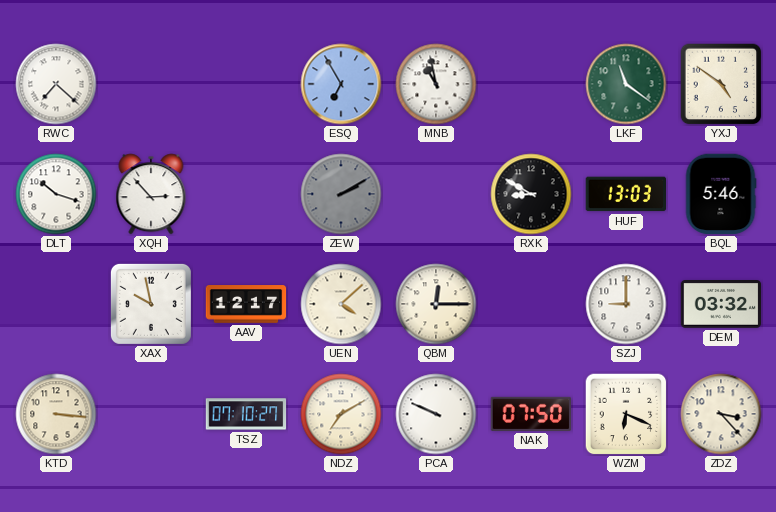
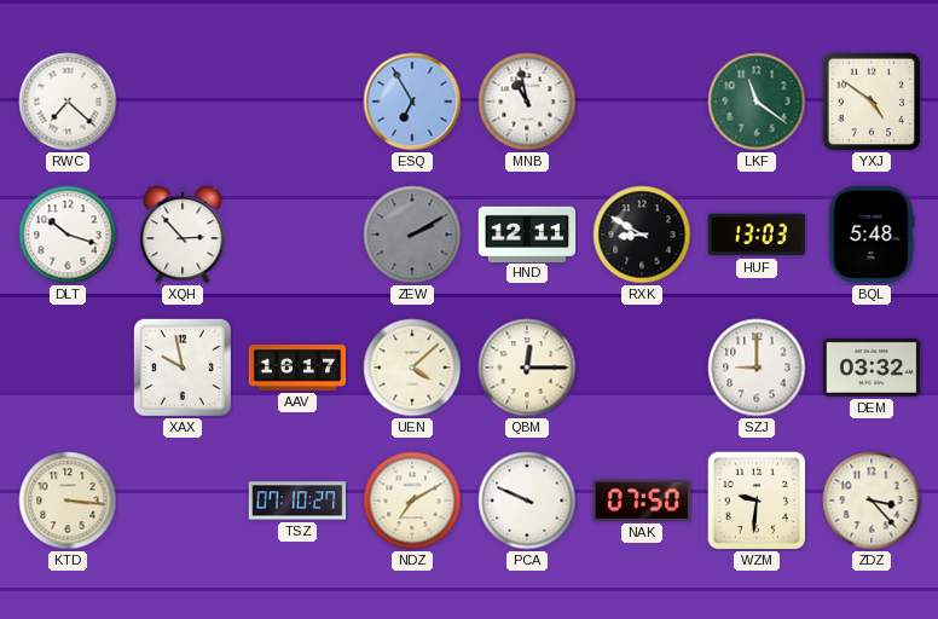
HND: none -> 12:11 (527, 233)
BQL: 5:46 -> 5:48 (872, 235)
AAV: 12:17 -> 16:17 (297, 368)
WZM: 6:19 -> 9:31 (757, 501)
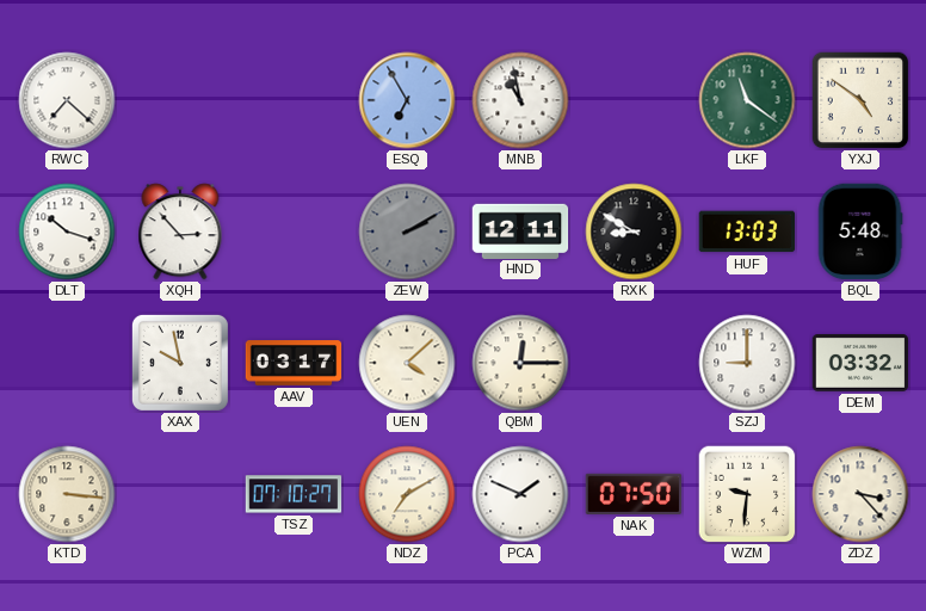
AAV: 16:17 -> 03:17 (294, 363)
PCA: 9:49 -> 1:49 (520, 494)
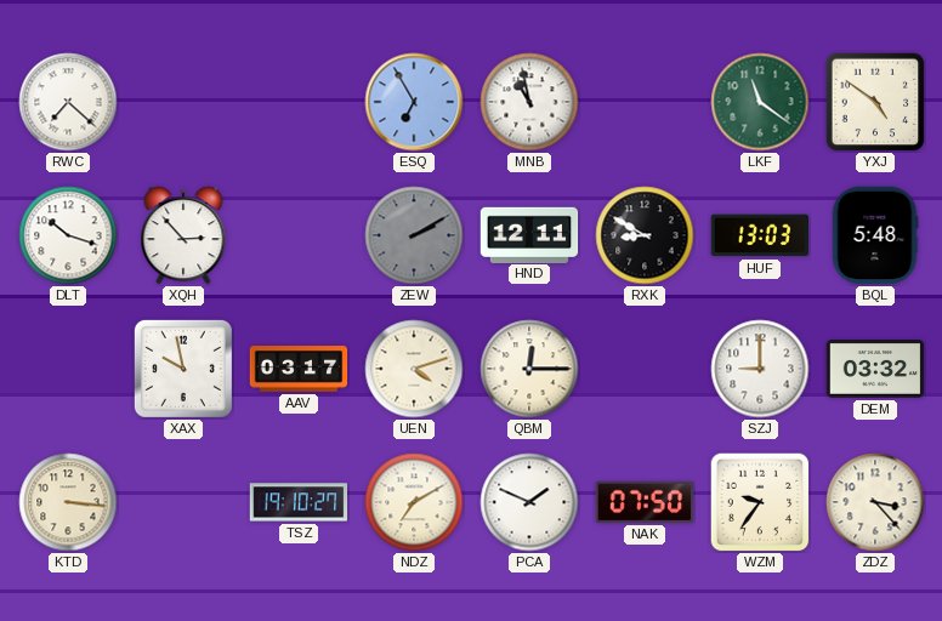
UEN: 4:08 -> 4:12 (414, 369)
TSZ: 07:10 -> 19:10 (299, 502)
WZM: 9:31 -> 9:36 (760, 502)
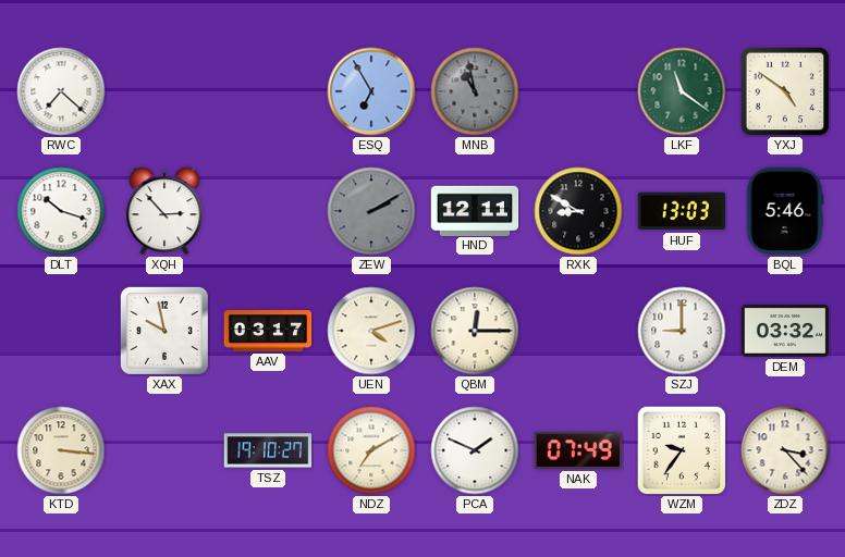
MNB dial: white -> grey (475, 91)
BQL: 5:48 -> 5:46 (785, 211)
NAK: 07:50 -> 07:49 (578, 450)
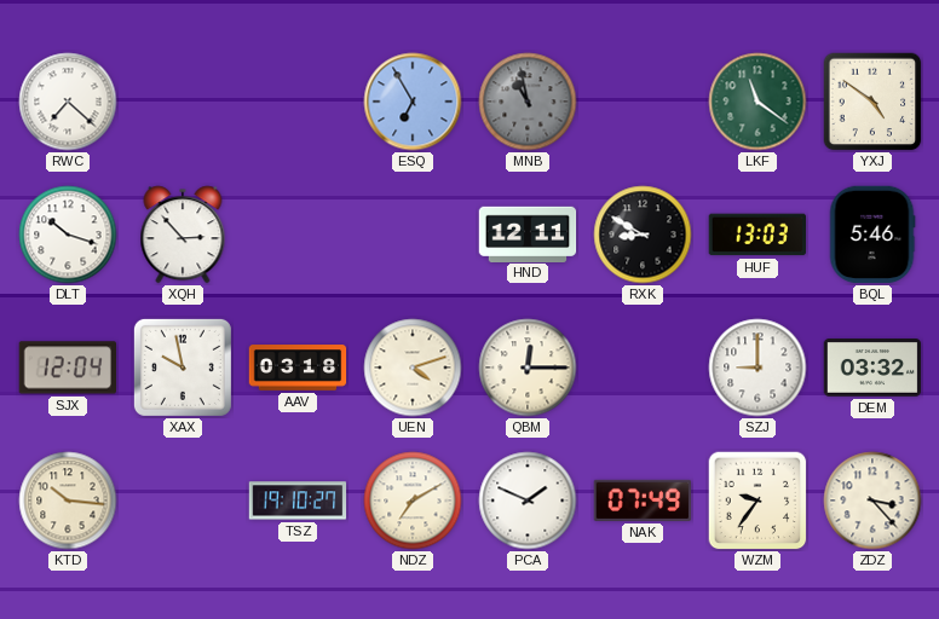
ZEW: 2:10 -> none (371, 211)
SJX: none -> 12:04 (67, 368)
AAV: 03:17 -> 03:18 (298, 368)
KTD: 3:16 -> 10:16 (68, 501)
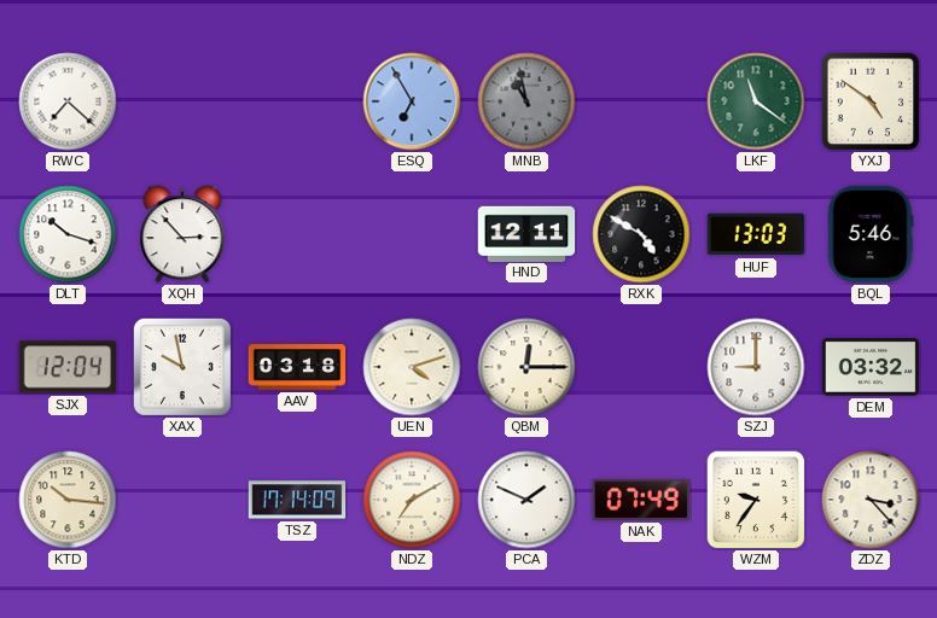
RXK: 8:50 -> 4:50 (641, 234)
TSZ: 19:10 -> 17:14 (297, 500)
